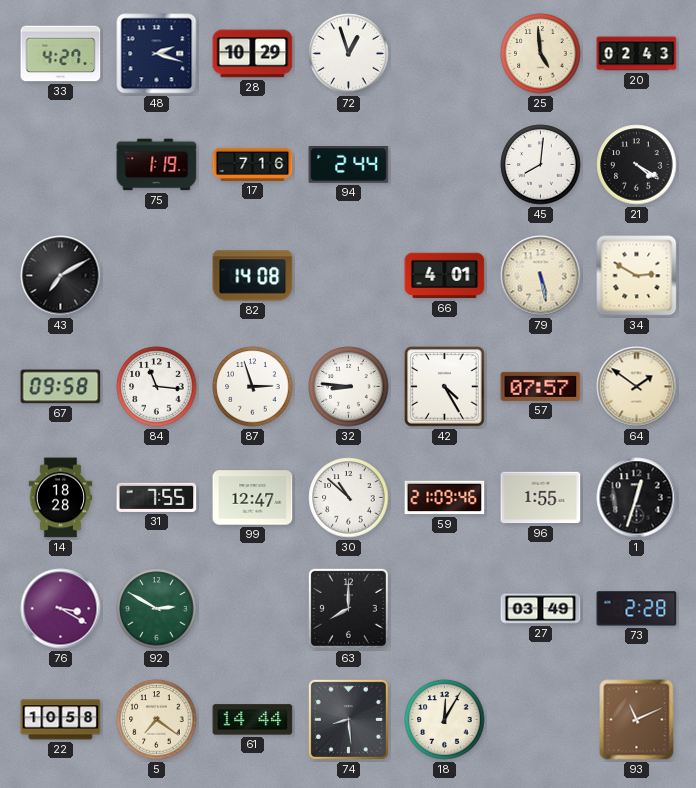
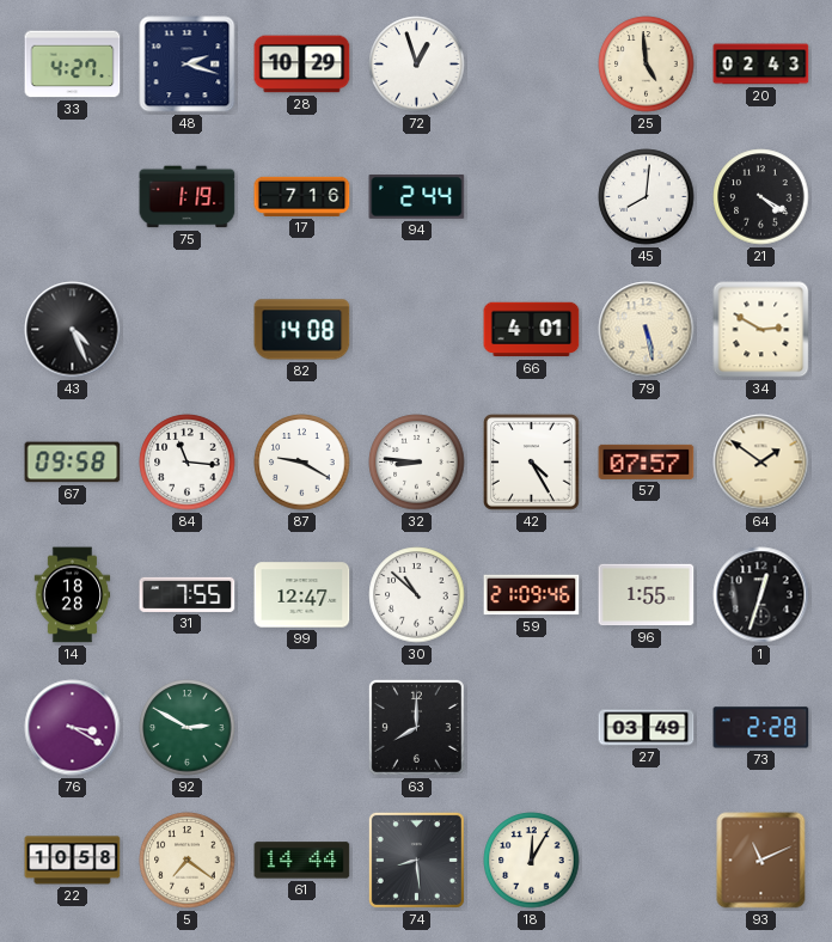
43: 7:10 -> 4:26 (73, 330)
87: 2:57 -> 9:20 (302, 463)
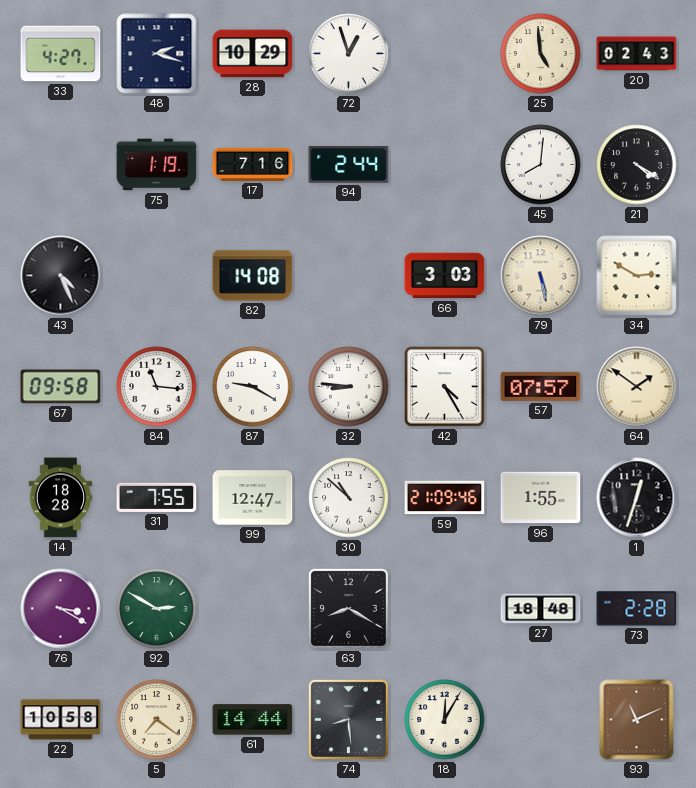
66: 4:01 -> 3:03 (445, 276)
63: 8:00 -> 8:20 (348, 608)
27: 03:49 -> 18:48 (541, 609)
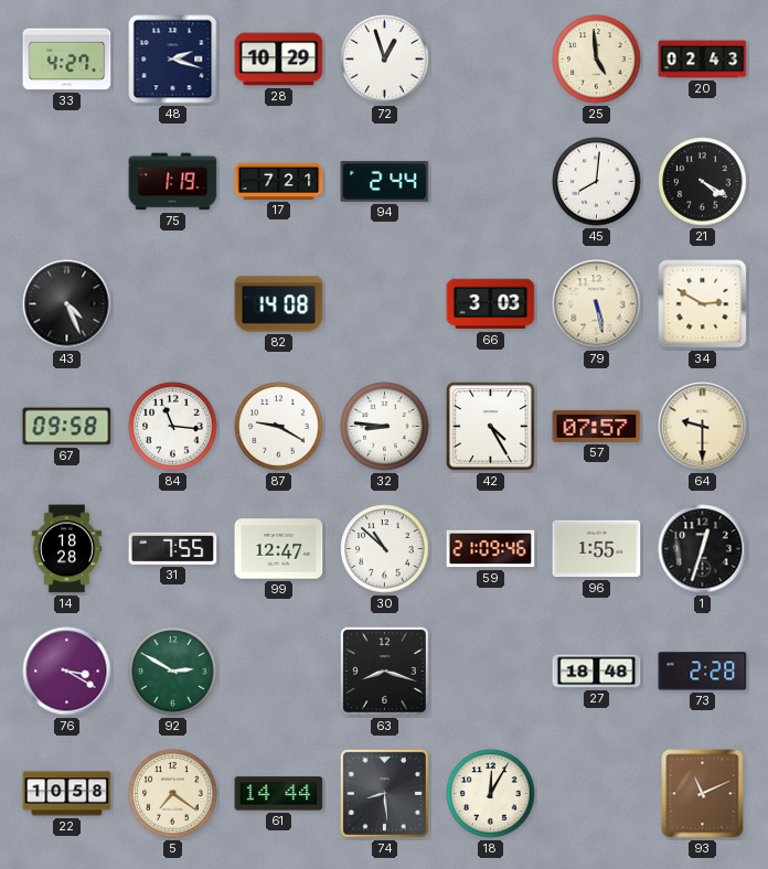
17: 7:16 -> 7:21 (279, 181)
64: 1:51 -> 9:30 (703, 427)
63: 8:20 -> 8:18 (384, 670)
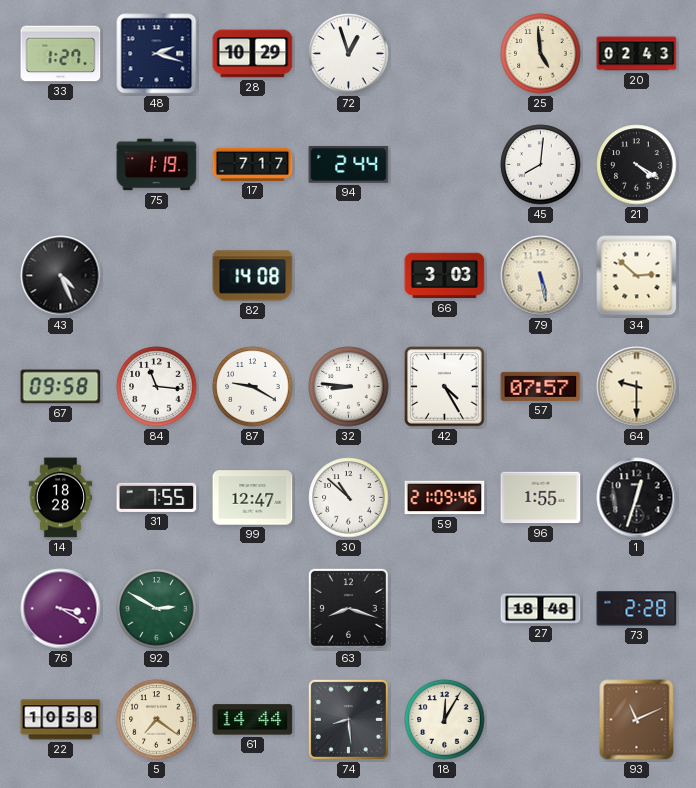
33: 4:27 -> 1:27 (61, 54)
17: 7:21 -> 7:17 (253, 164)
34: 2:50 -> 2:52 (637, 276)
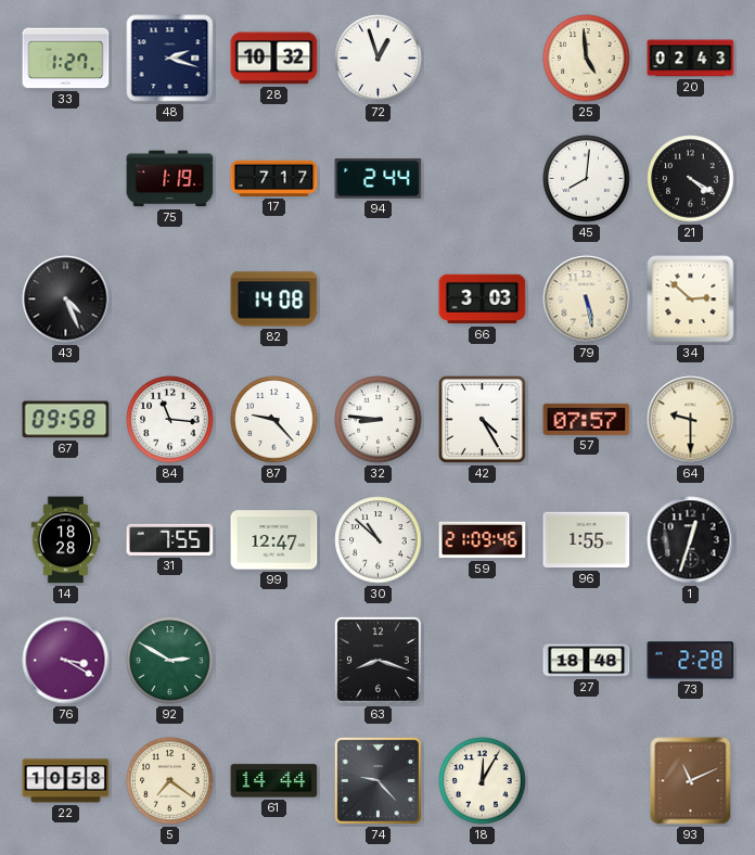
28: 10:29 -> 10:32 (274, 59)
87: 9:20 -> 9:23 (274, 420)
74: 8:29 -> 9:23 (378, 780)
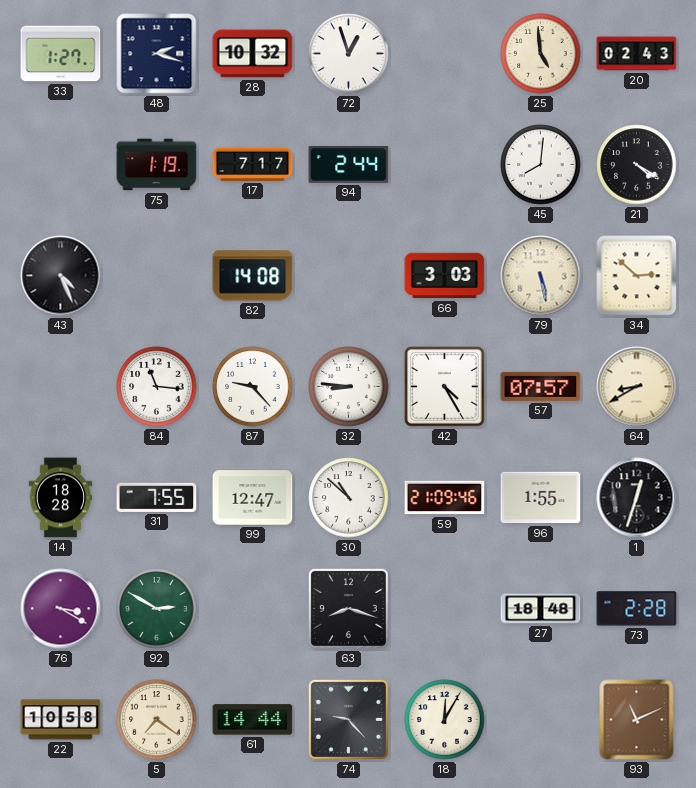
67: 09:58 -> none (66, 420)
64: 9:30 -> 8:40 (637, 387)
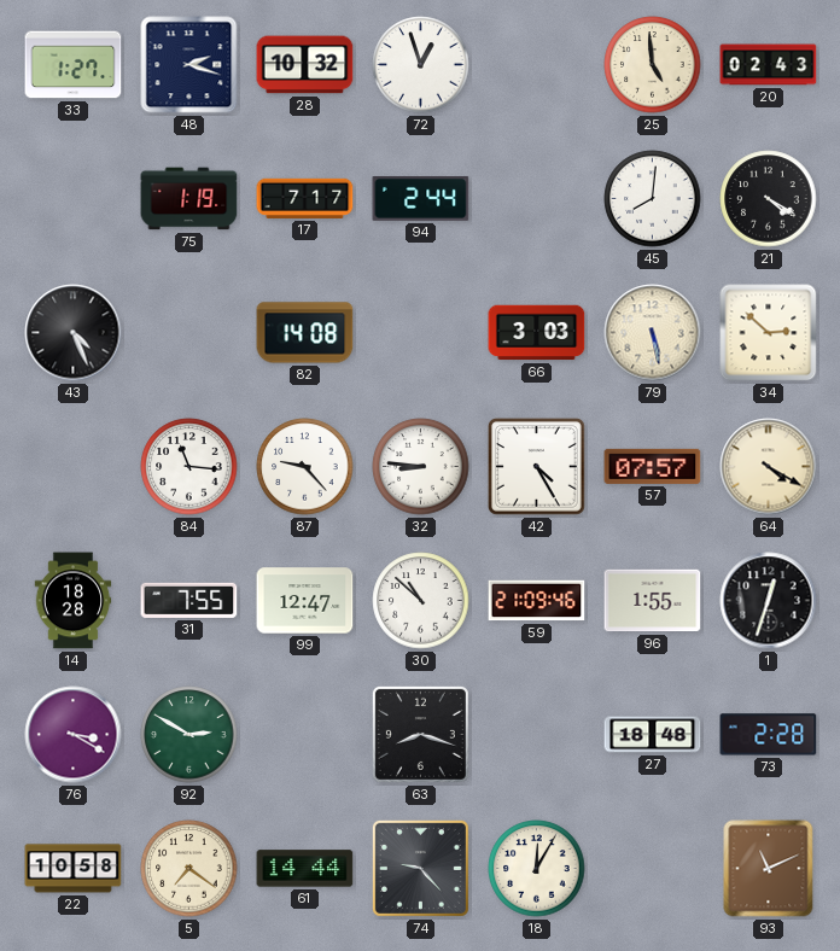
64: 8:40 -> 4:20 (769, 467)
